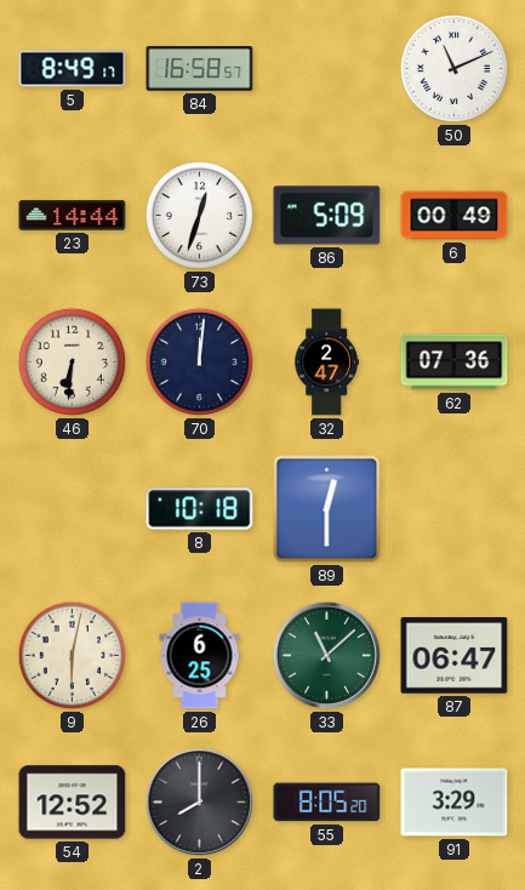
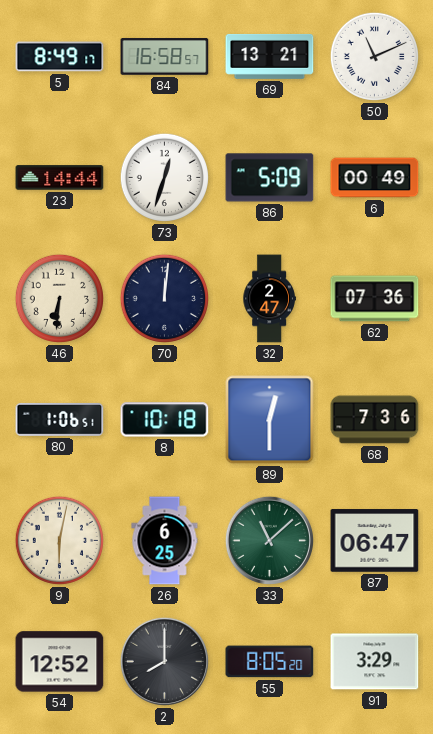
69: none -> 13:21 (270, 56)
80: none -> 1:06 (60, 419)
68: none -> 7:36 (375, 420)
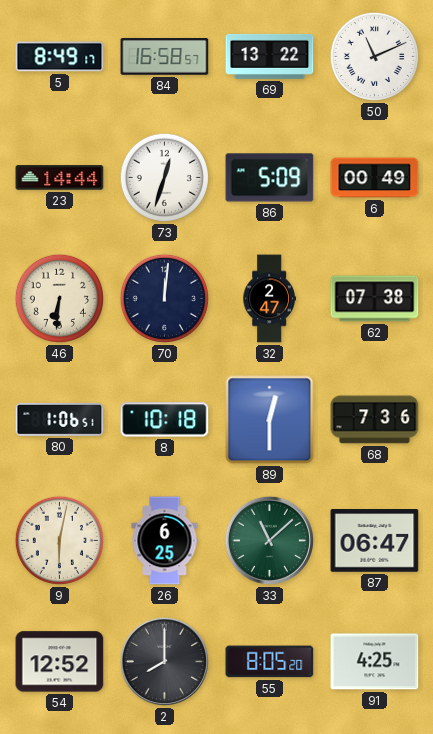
69: 13:21 -> 13:22 (270, 56)
62: 07:36 -> 07:38 (375, 299)
91: 3:29 -> 4:25 (375, 662)
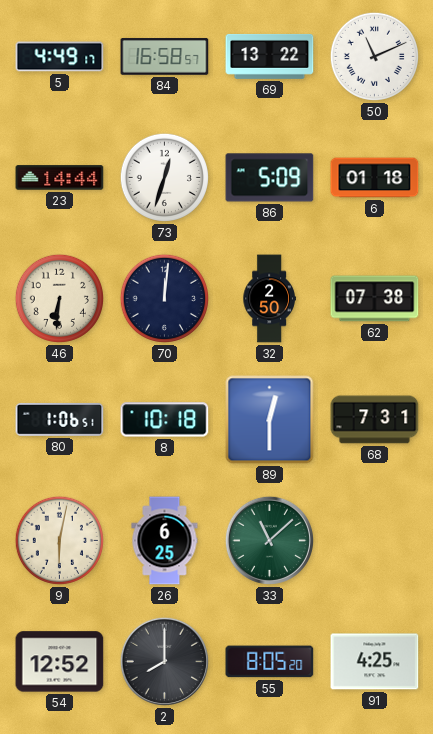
5: 8:49 -> 4:49 (60, 57)
6: 00:49 -> 01:18 (375, 178)
32: 2:47 -> 2:50 (269, 299)
68: 7:36 -> 7:31 (375, 420)
87: 06:47 -> none (375, 541)
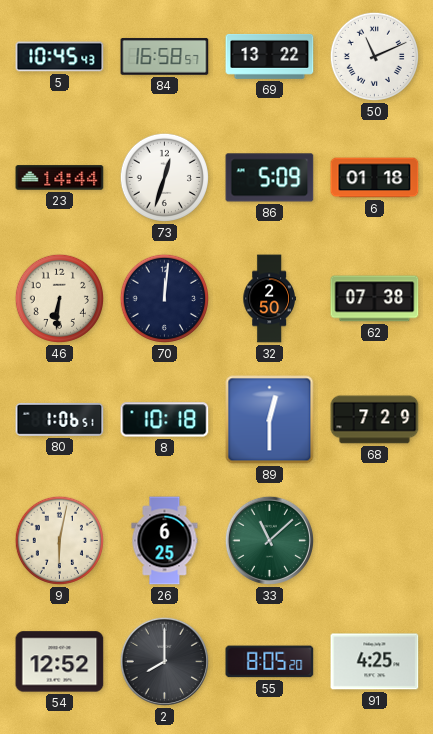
5: 4:49 -> 10:45 (60, 57)
68: 7:31 -> 7:29 (375, 420)
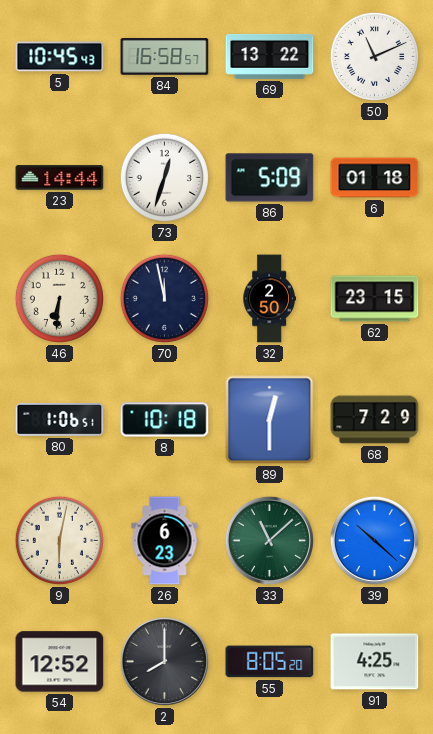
70: 12:01 -> 11:58 (164, 298)
62: 07:38 -> 23:15 (375, 299)
26: 6:25 -> 6:23 (165, 541)
39: none -> 10:22 (374, 540)
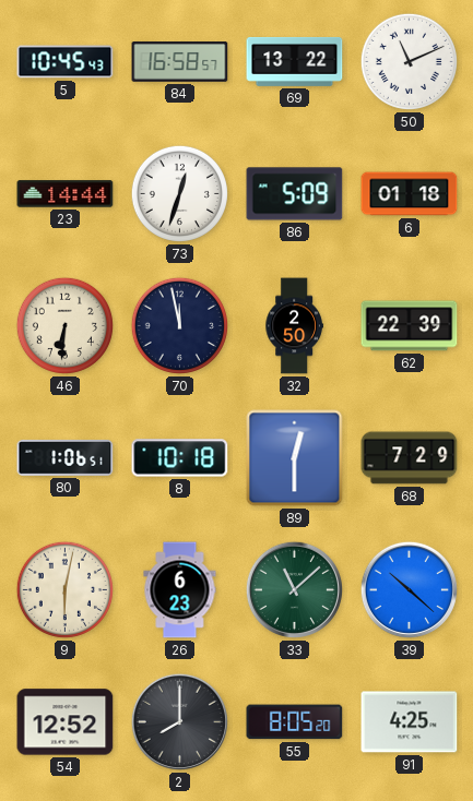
62: 23:15 -> 22:39 (410, 326)
